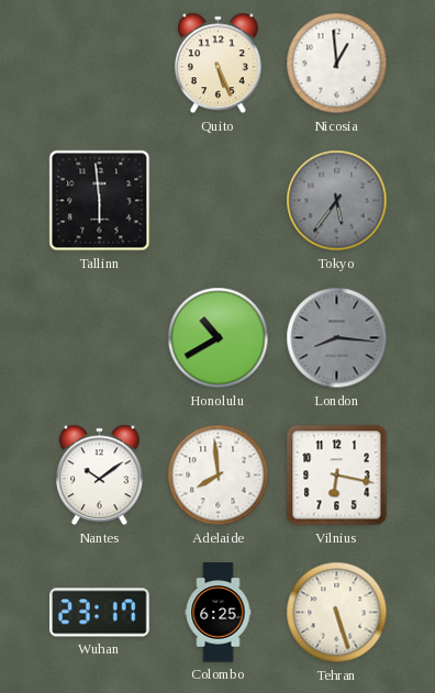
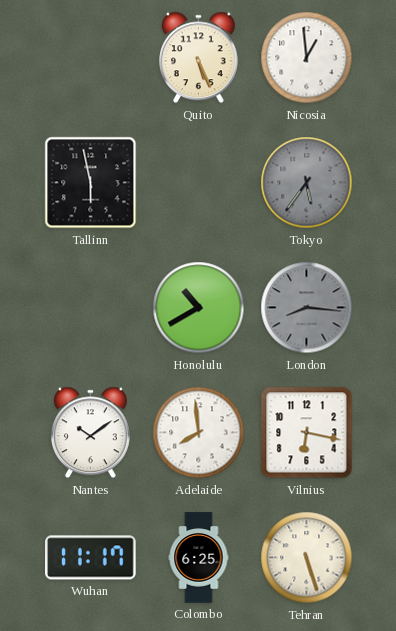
Tallinn: 5:59 -> 5:58 (91, 183)
Wuhan: 23:17 -> 11:17 (91, 558)
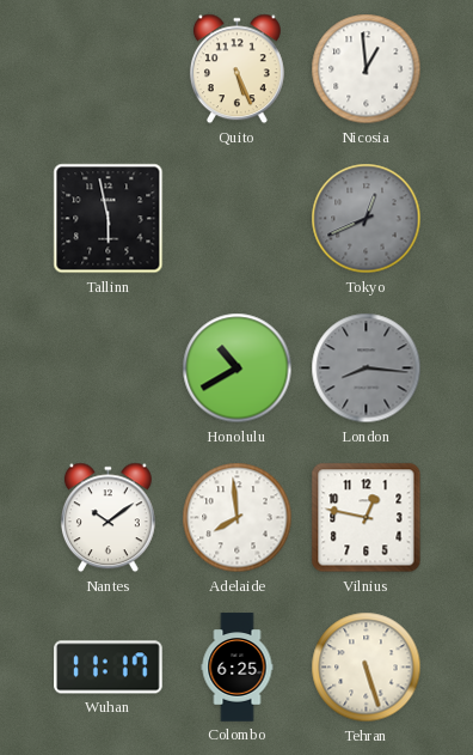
Tokyo: 5:36 -> 12:41 (367, 219)
Vilnius: 6:17 -> 12:47 (367, 518)
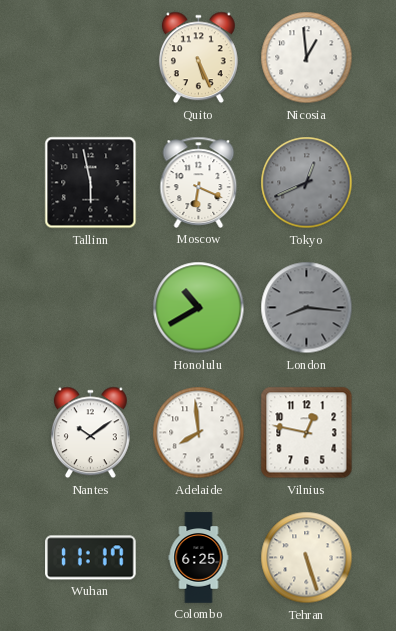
Moscow: none -> 6:19 (199, 182)
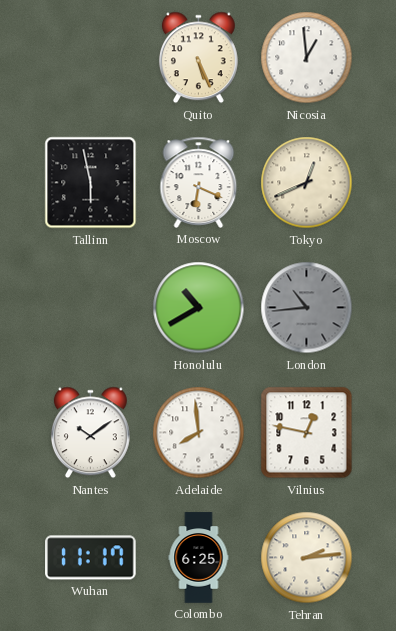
Tokyo dial: grey -> cream (307, 183)
London: 8:16 -> 10:44 (307, 308)
Tehran: 5:27 -> 2:14 (307, 558)
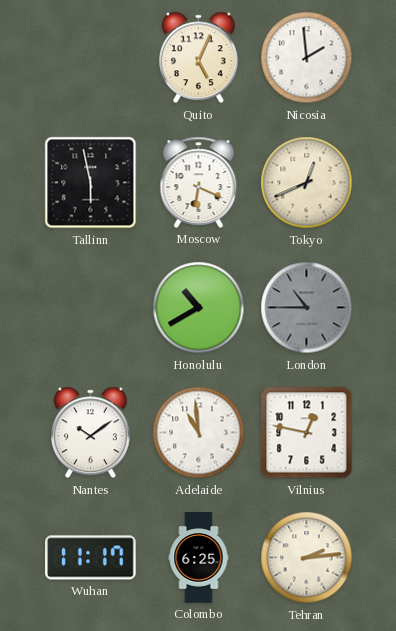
Quito: 5:26 -> 5:04 (198, 58)
Nicosia: 12:59 -> 1:59 (307, 58)
London: 10:44 -> 10:45 (307, 308)
Adelaide: 7:59 -> 10:59 (199, 433)
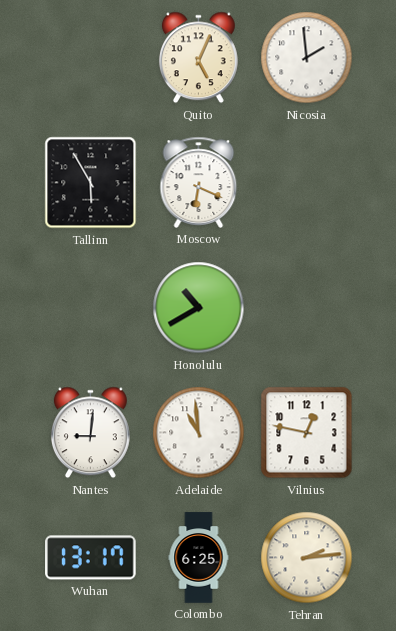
Tallinn: 5:58 -> 5:55 (91, 183)
Tokyo: 12:41 -> none (307, 183)
London: 10:45 -> none (307, 308)
Nantes: 10:09 -> 9:01 (90, 433)
Wuhan: 11:17 -> 13:17 (91, 558)
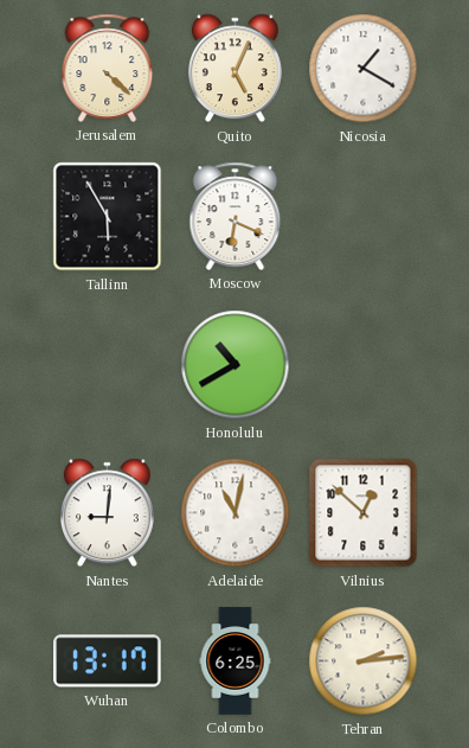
Jerusalem: none -> 4:22 (108, 68)
Nicosia: 1:59 -> 1:20 (364, 69)
Adelaide: 10:59 -> 11:02 (236, 513)
Vilnius: 12:47 -> 12:52 (364, 513)
